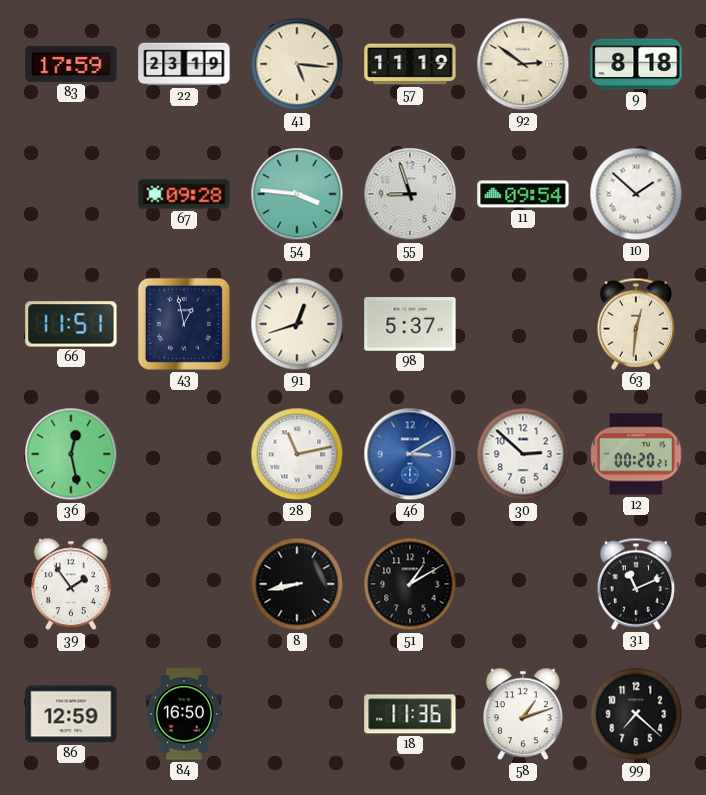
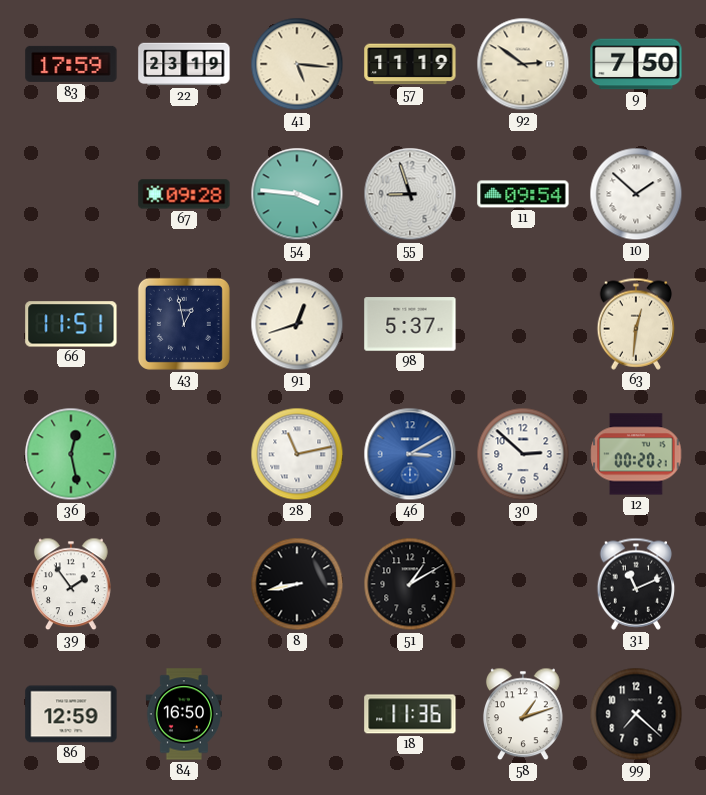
9: 8:18 -> 7:50 (636, 64)
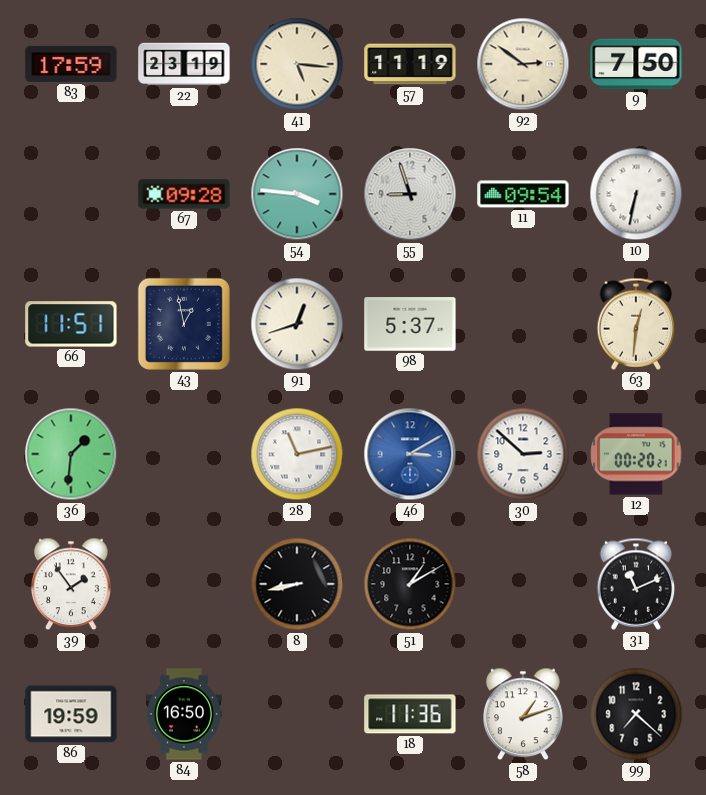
10: 1:52 -> 6:32 (636, 194)
36: 12:28 -> 1:31 (71, 454)
86: 12:59 -> 19:59 (71, 714)
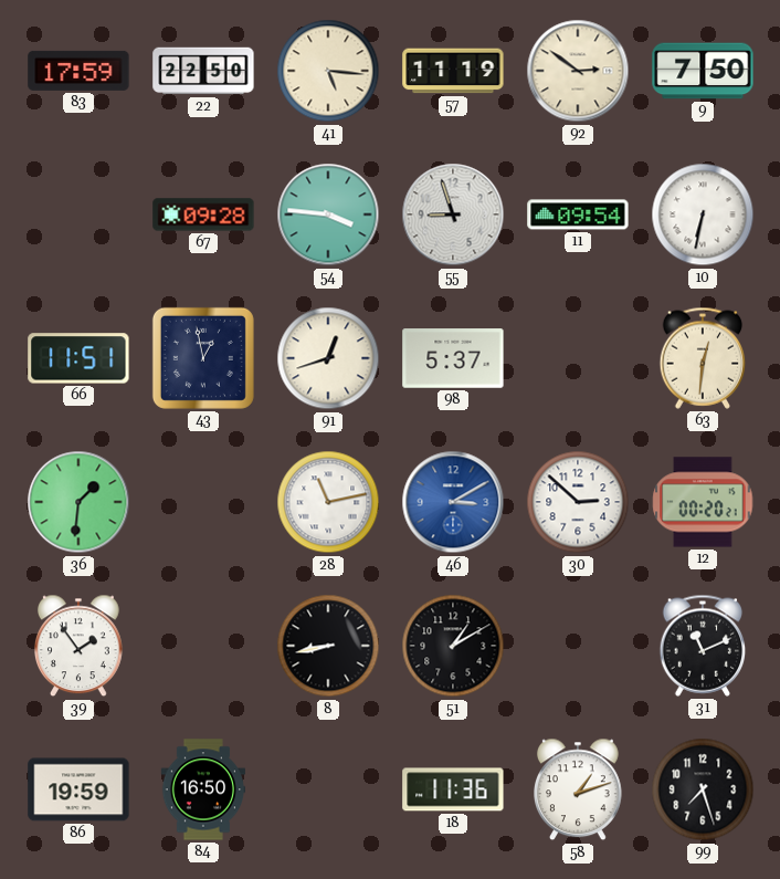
22: 23:19 -> 22:50 (203, 71)
99: 7:22 -> 7:27 (703, 789)
